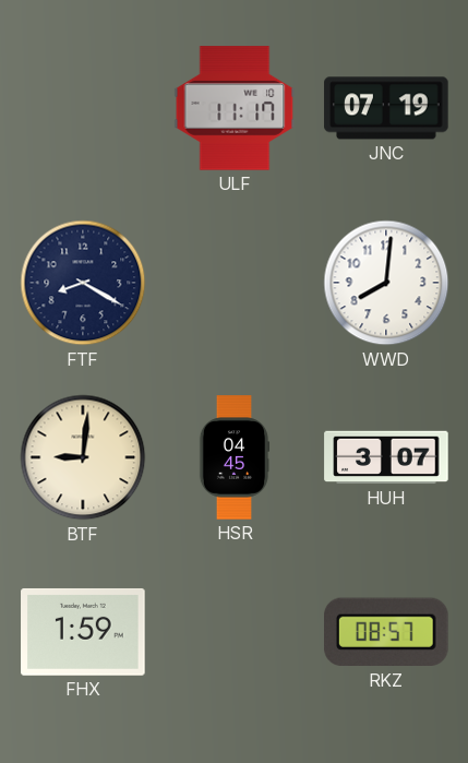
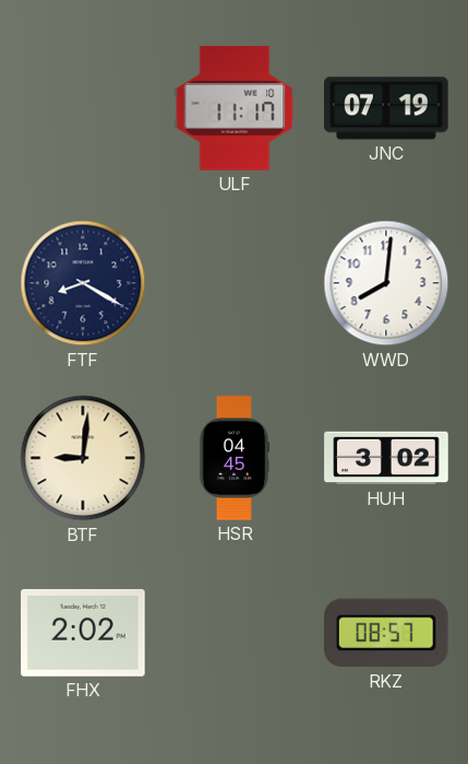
HUH: 3:07 -> 3:02 (386, 458)
FHX: 1:59 -> 2:02 (83, 633)
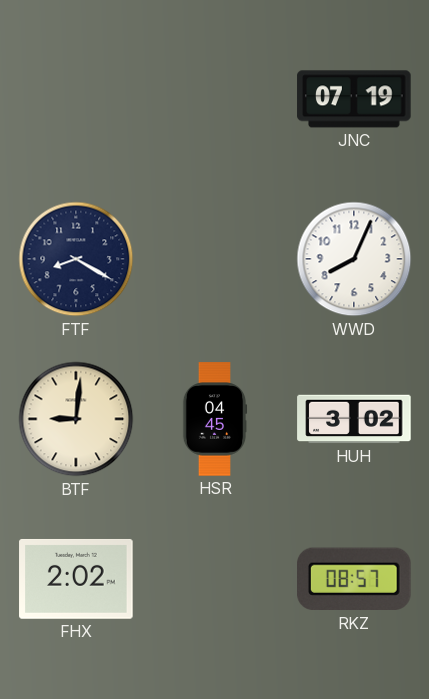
ULF: 11:17 -> none (235, 108)
WWD: 8:01 -> 8:04 (354, 259)
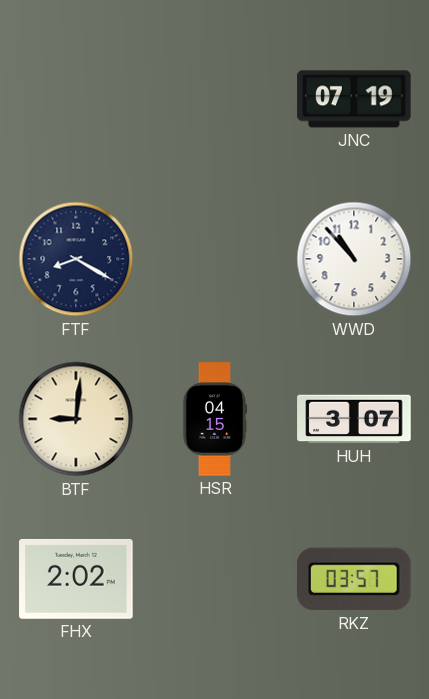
WWD: 8:04 -> 10:53 (354, 259)
HSR: 04:45 -> 04:15 (215, 419)
HUH: 3:02 -> 3:07 (354, 419)
RKZ: 08:57 -> 03:57 (355, 579)
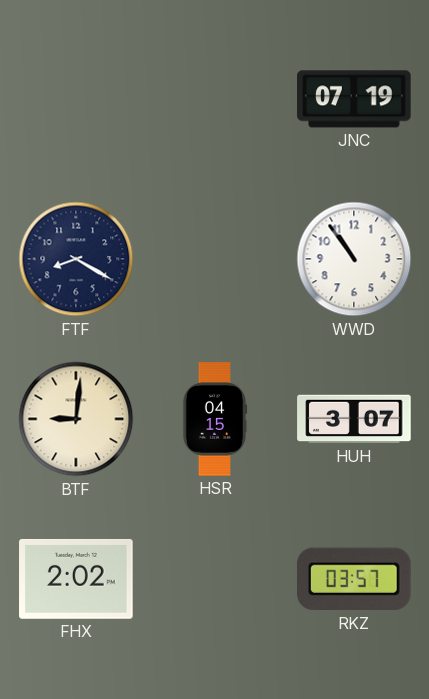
WWD: 10:53 -> 10:54 (354, 259)
